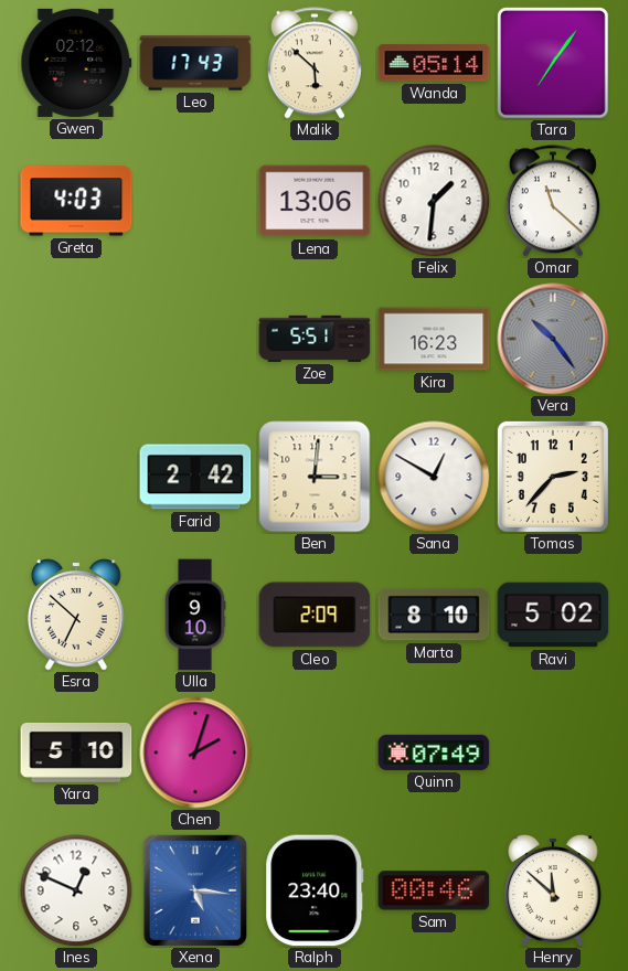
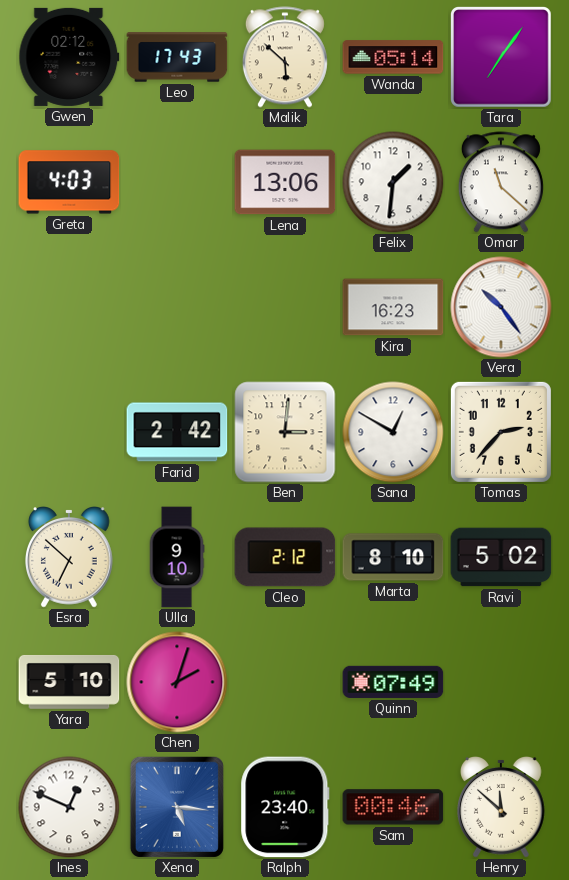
Zoe: 5:51 -> none (315, 339)
Vera dial: grey -> white (501, 307)
Cleo: 2:09 -> 2:12 (285, 557)
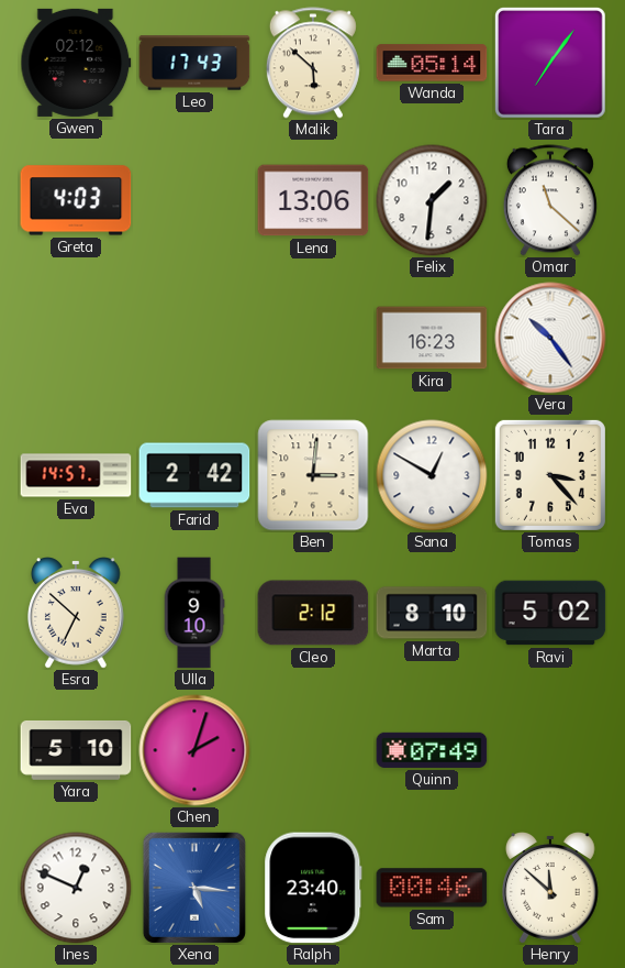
Eva: none -> 14:57 (76, 475)
Tomas: 2:37 -> 3:23 (550, 475)
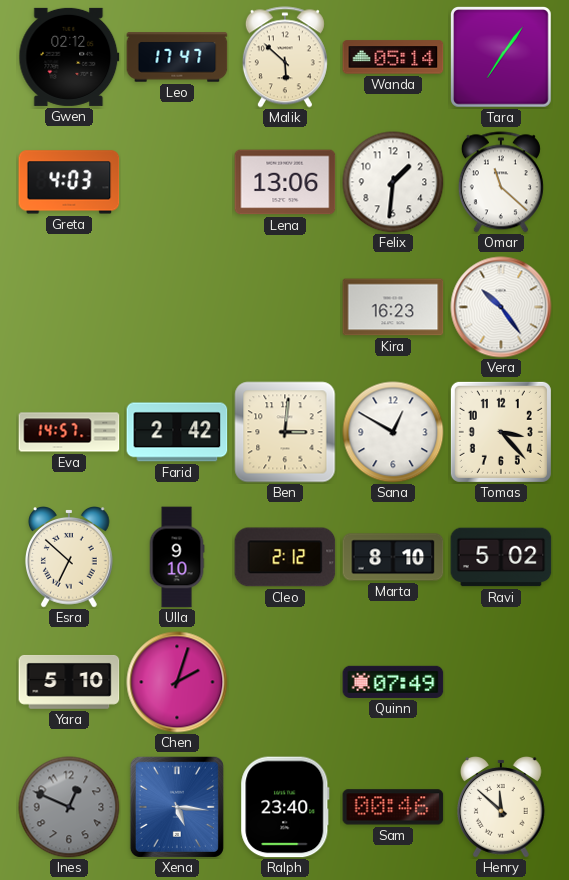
Leo: 17:43 -> 17:47 (177, 57)
Ines dial: white -> grey (69, 807)
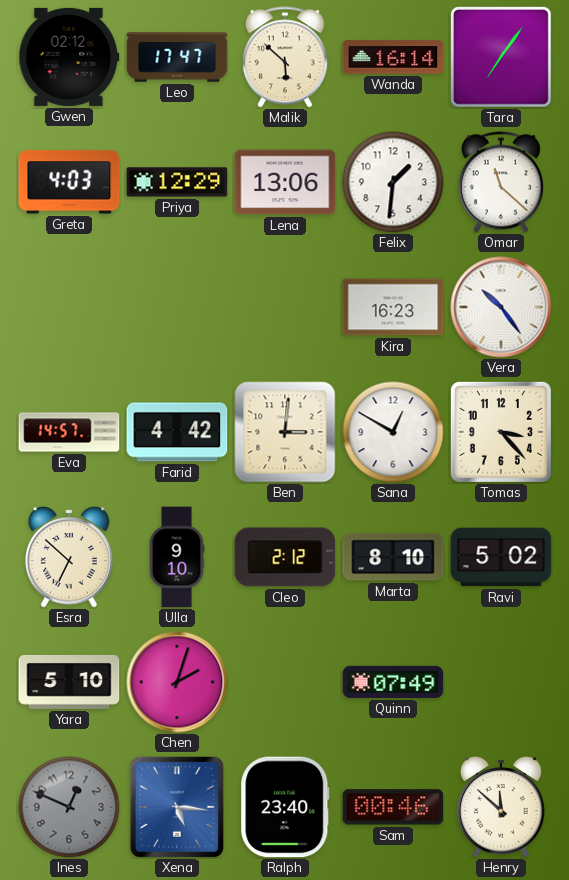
Wanda: 05:14 -> 16:14 (393, 57)
Priya: none -> 12:29 (177, 182)
Farid: 2:42 -> 4:42 (177, 432)
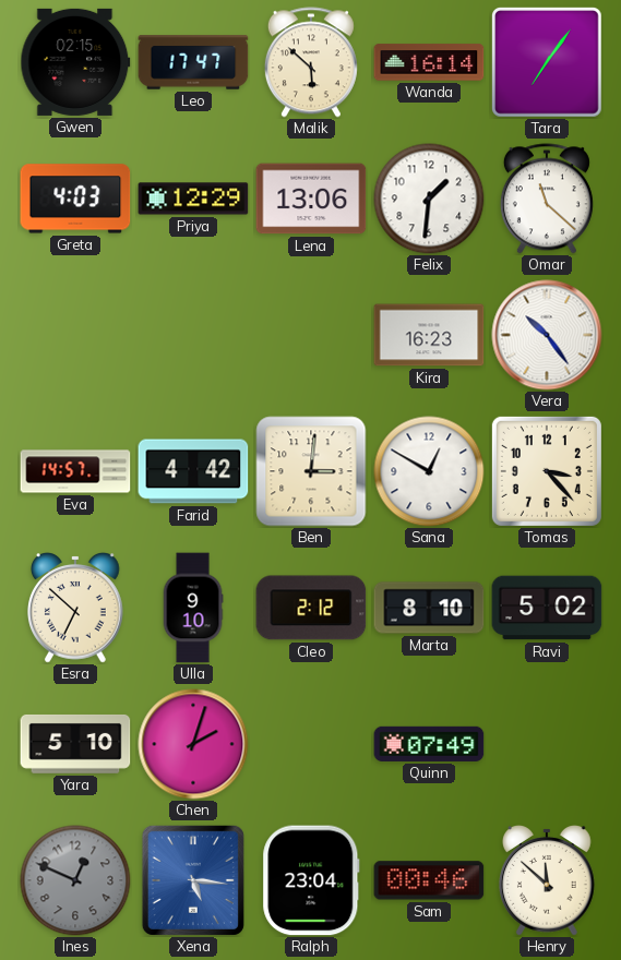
Gwen: 02:12 -> 02:15 (75, 62)
Ralph: 23:40 -> 23:04 (311, 880)
